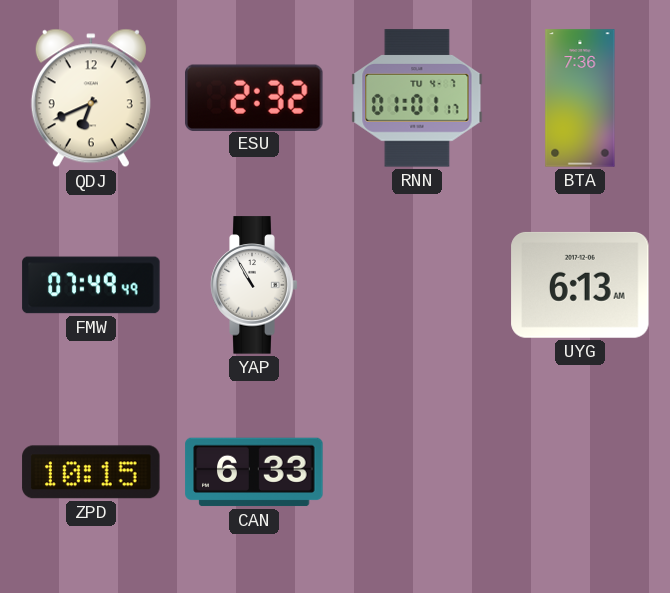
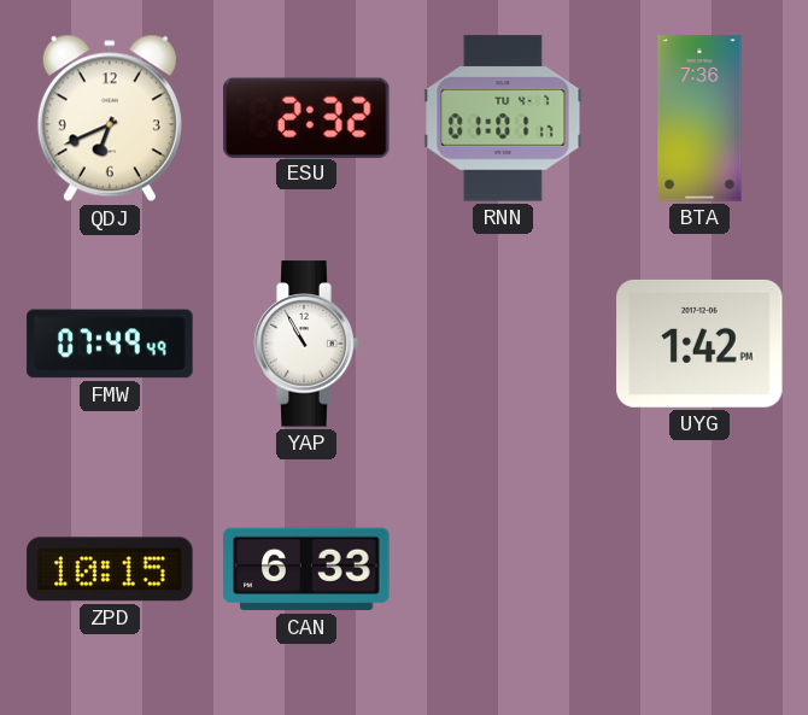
UYG: 6:13 -> 1:42 (699, 344)
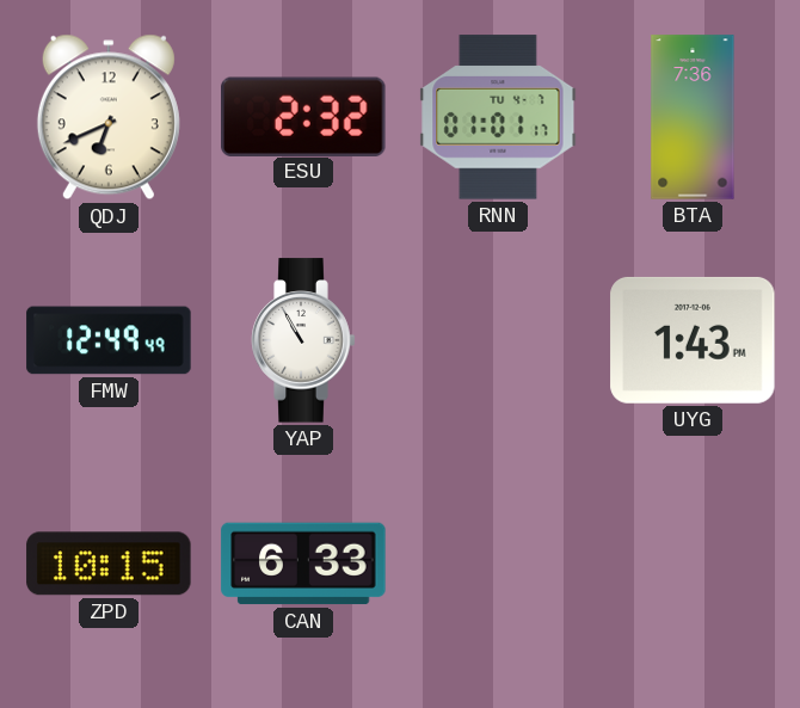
FMW: 07:49 -> 12:49 (109, 340)
UYG: 1:42 -> 1:43 (693, 340)
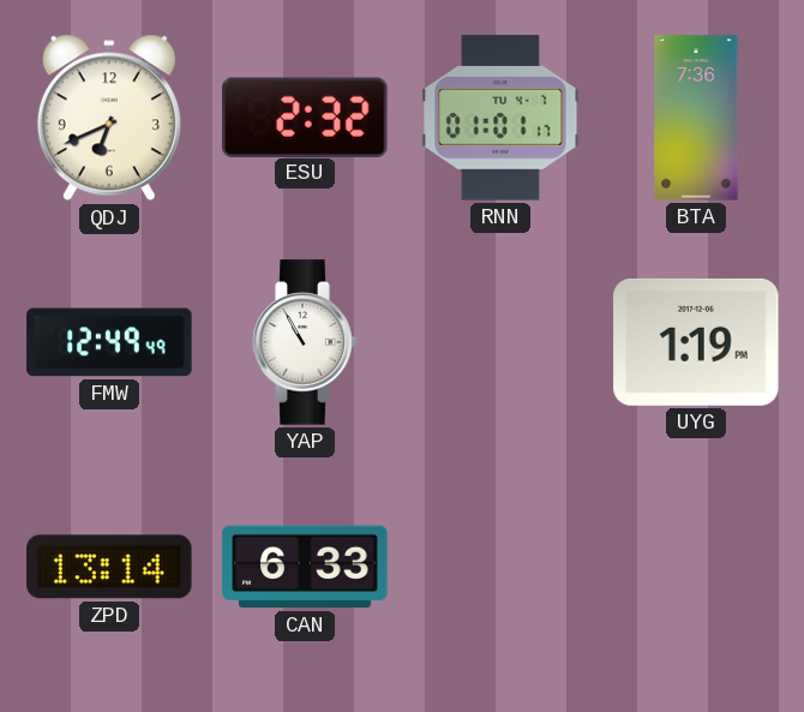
UYG: 1:43 -> 1:19 (696, 342)
ZPD: 10:15 -> 13:14 (109, 567)
